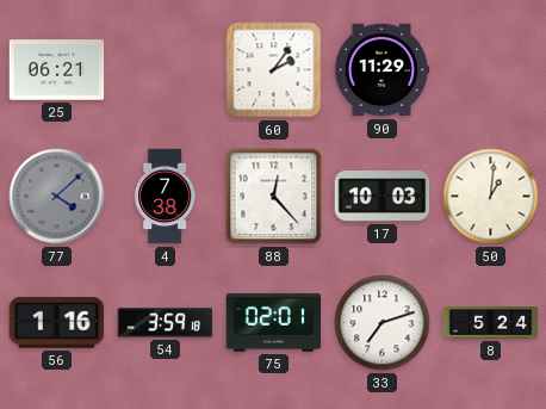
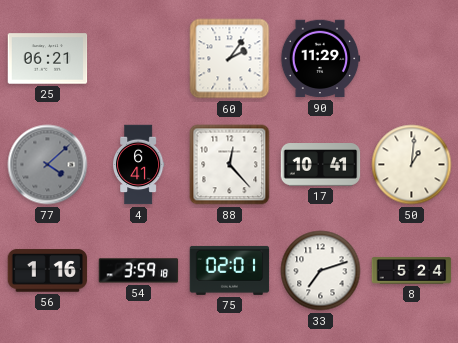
4: 7:38 -> 6:41 (139, 165)
17: 10:03 -> 10:41 (321, 165)
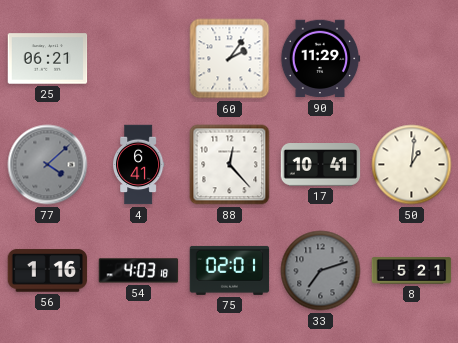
54: 3:59 -> 4:03 (139, 271)
33 dial: white -> grey (321, 271)
8: 5:24 -> 5:21 (412, 271)
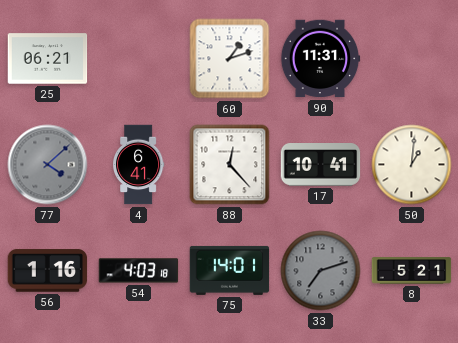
60: 2:06 -> 1:12 (230, 59)
90: 11:29 -> 11:31 (320, 59)
75: 02:01 -> 14:01 (230, 270)
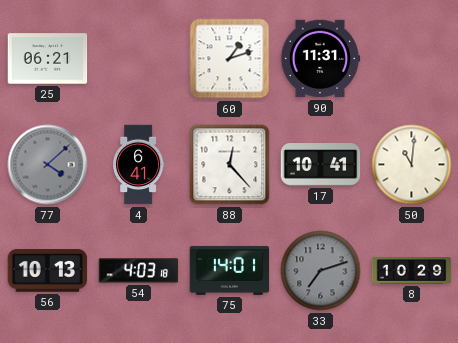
50: 1:01 -> 11:01 (412, 165)
56: 1:16 -> 10:13 (48, 271)
8: 5:21 -> 10:29 (412, 271)
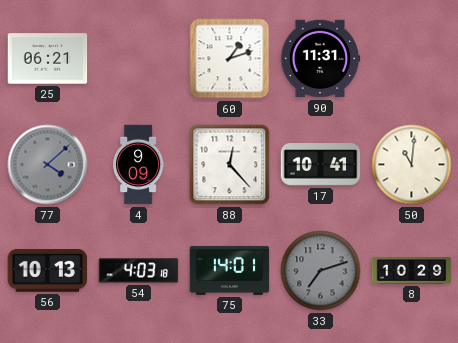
4: 6:41 -> 9:09 (139, 165)
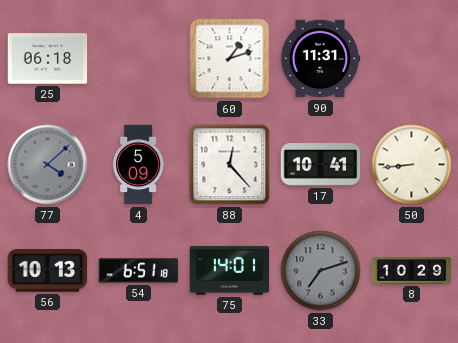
25: 06:21 -> 06:18 (48, 59)
4: 9:09 -> 5:09 (139, 165)
50: 11:01 -> 8:44 (412, 165)
54: 4:03 -> 6:51 (139, 271)
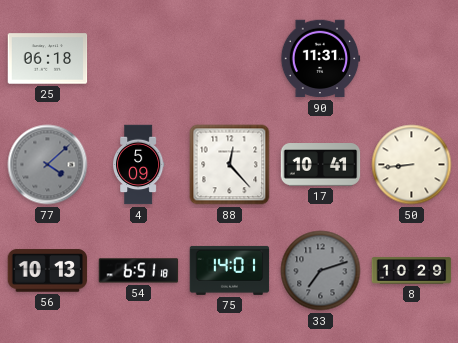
60: 1:12 -> none (230, 59)
